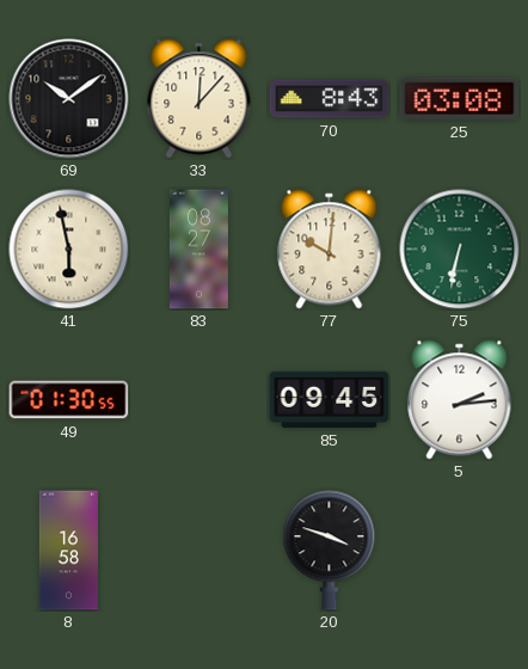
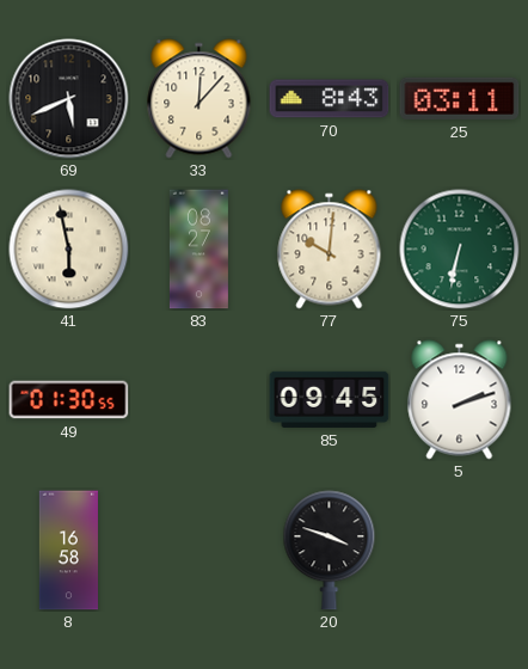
69: 10:09 -> 5:41 (69, 99)
25: 03:08 -> 03:11 (460, 98)
5: 2:14 -> 2:12 (460, 400)
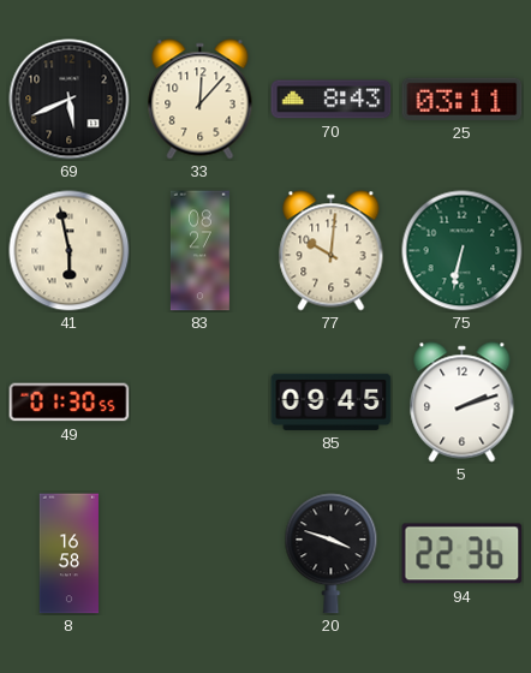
94: none -> 22:36 (463, 554)
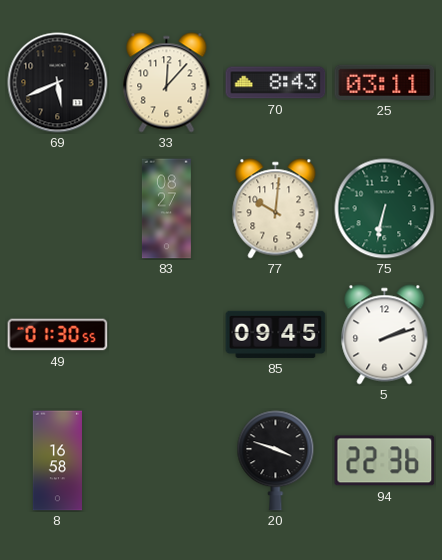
41: 5:58 -> none (70, 251)
